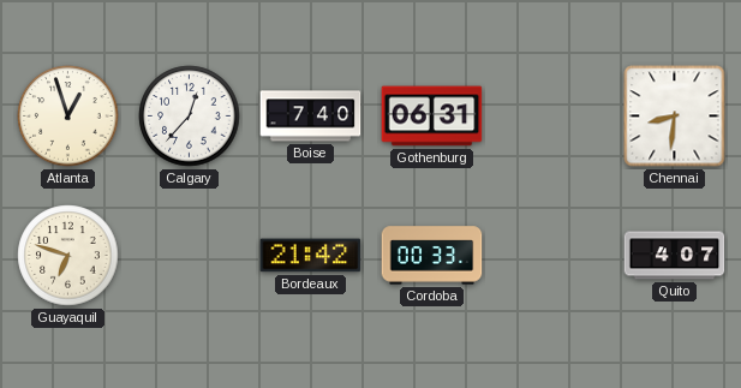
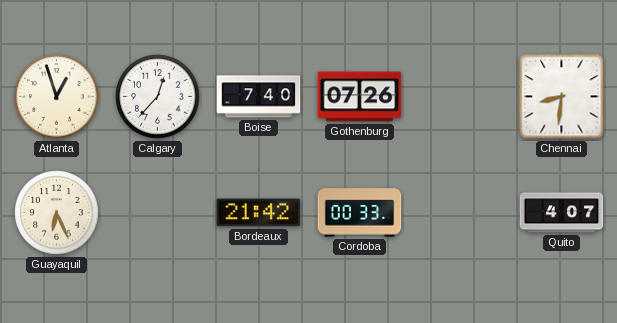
Gothenburg: 06:31 -> 07:26 (360, 97)
Guayaquil: 6:48 -> 6:26 (57, 213)
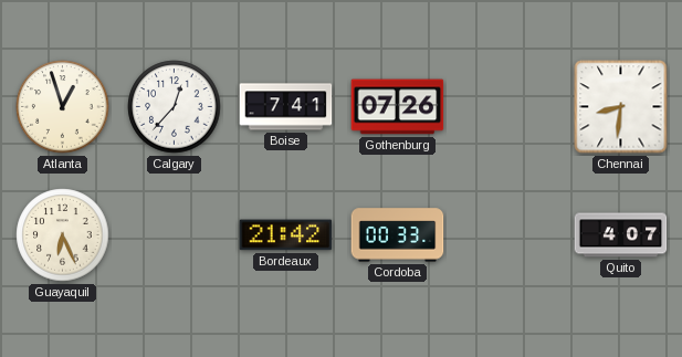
Boise: 7:40 -> 7:41 (286, 107)
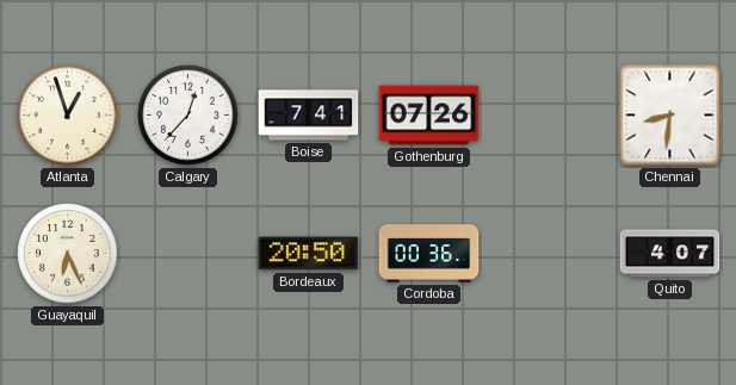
Bordeaux: 21:42 -> 20:50 (309, 254)
Cordoba: 00:33 -> 00:36 (429, 254)
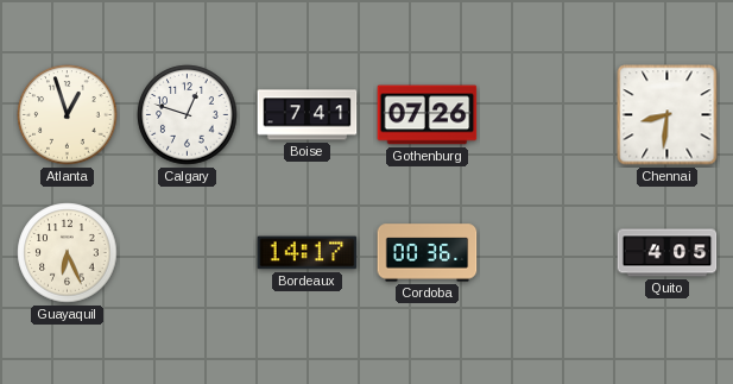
Calgary: 12:37 -> 12:48 (188, 115)
Bordeaux: 20:50 -> 14:17 (308, 253)
Quito: 4:07 -> 4:05 (668, 253)
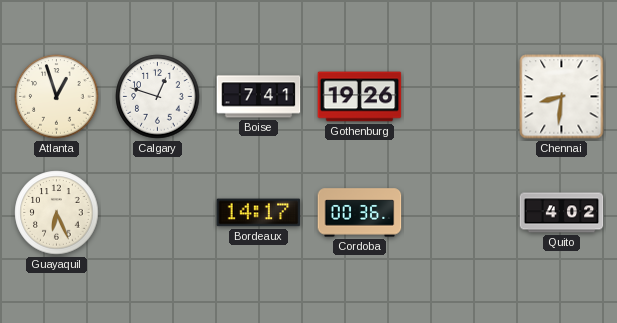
Gothenburg: 07:26 -> 19:26 (360, 97)
Quito: 4:05 -> 4:02 (562, 213)
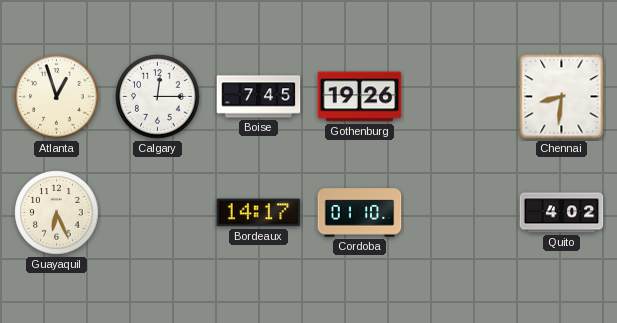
Calgary: 12:48 -> 12:15 (158, 97)
Boise: 7:41 -> 7:45 (259, 97)
Cordoba: 00:36 -> 01:10 (360, 213)
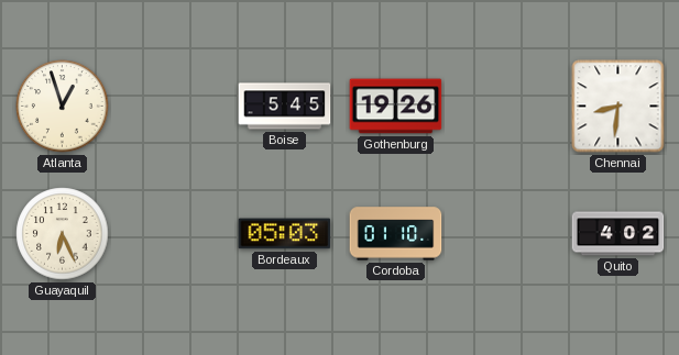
Calgary: 12:15 -> none (158, 97)
Boise: 7:45 -> 5:45 (285, 107)
Bordeaux: 14:17 -> 05:03 (285, 234)
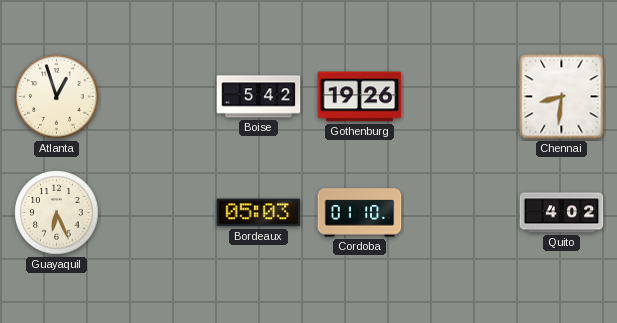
Boise: 5:45 -> 5:42 (259, 97)
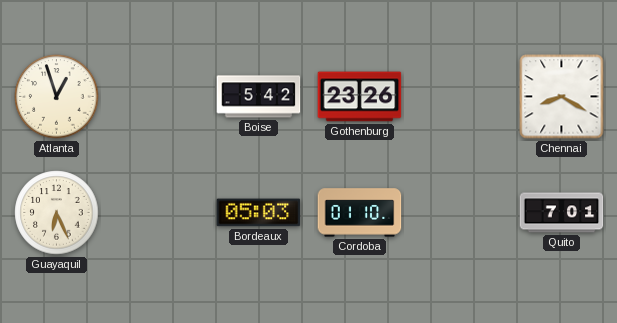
Gothenburg: 19:26 -> 23:26 (360, 97)
Chennai: 8:31 -> 8:20 (562, 97)
Quito: 4:02 -> 7:01 (562, 213)
